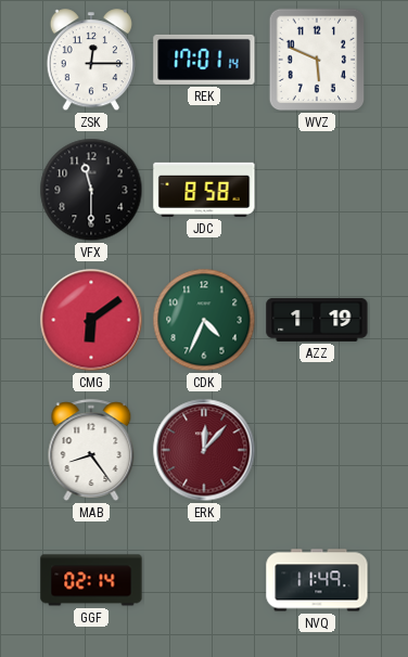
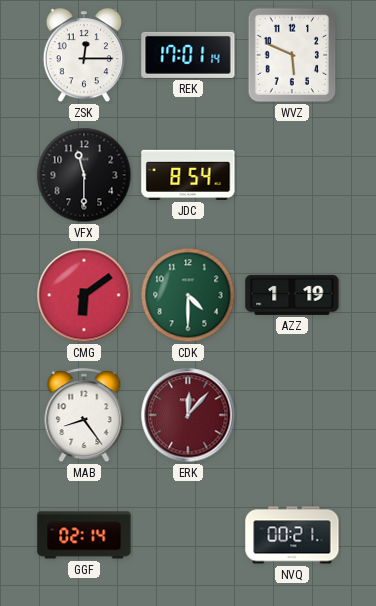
JDC: 8:58 -> 8:54 (188, 175)
CDK: 4:34 -> 4:30 (188, 295)
NVQ: 11:49 -> 00:21 (292, 535)
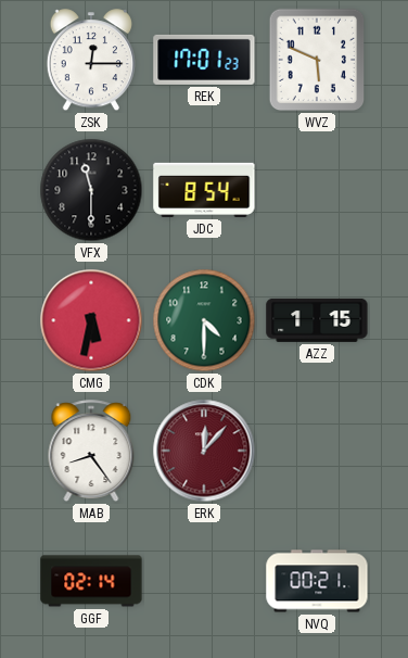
REK: 17:01:14 -> 17:01:23 (204, 60)
CMG: 6:09 -> 5:32 (91, 320)
AZZ: 1:19 -> 1:15 (317, 320)
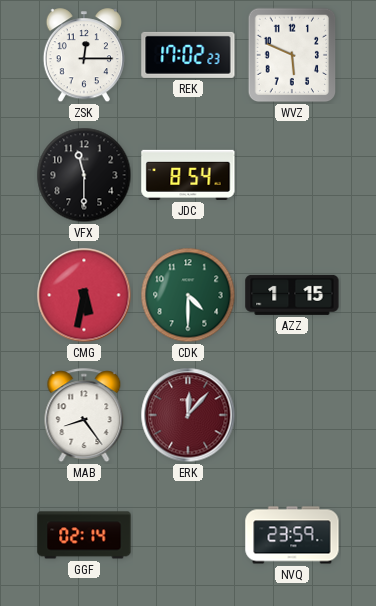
REK: 17:01 -> 17:02 (188, 55)
NVQ: 00:21 -> 23:59 (292, 535)
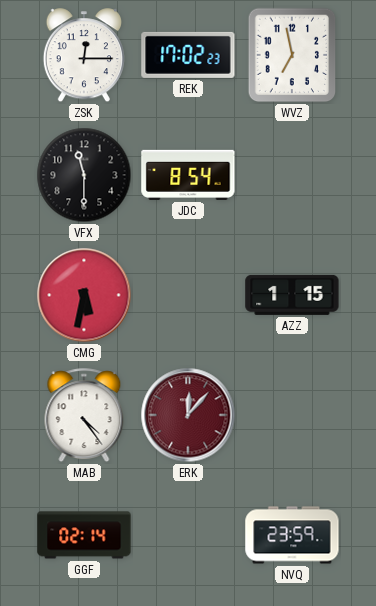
WVZ: 5:49 -> 6:58 (292, 55)
CDK: 4:30 -> none (188, 295)
MAB: 8:24 -> 4:24 (84, 416)
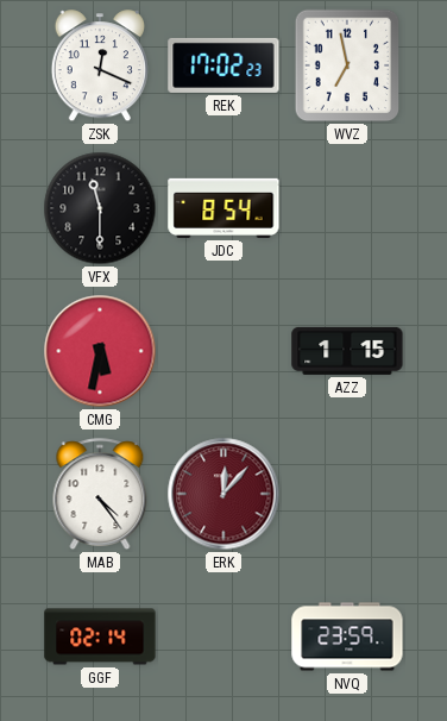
ZSK: 12:15 -> 12:19 (100, 67)
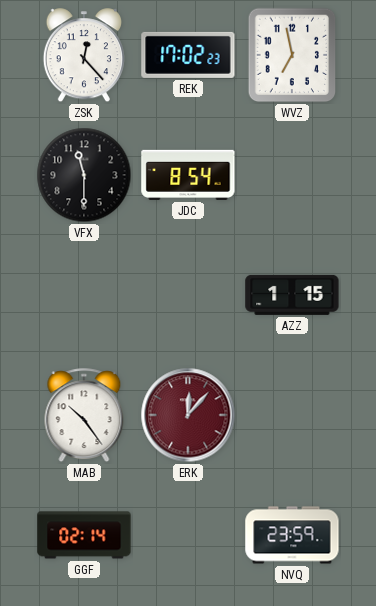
ZSK: 12:19 -> 12:23 (84, 56)
CMG: 5:32 -> none (100, 351)
MAB: 4:24 -> 10:24 (84, 416)
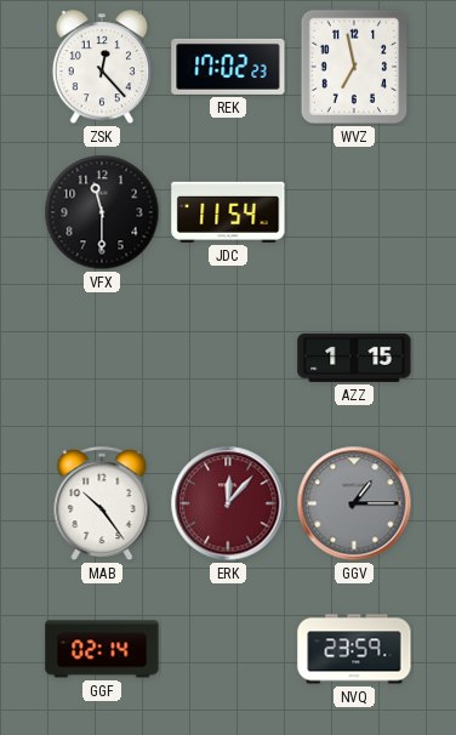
JDC: 8:54 -> 11:54 (228, 212)
GGV: none -> 1:15 (354, 503)
